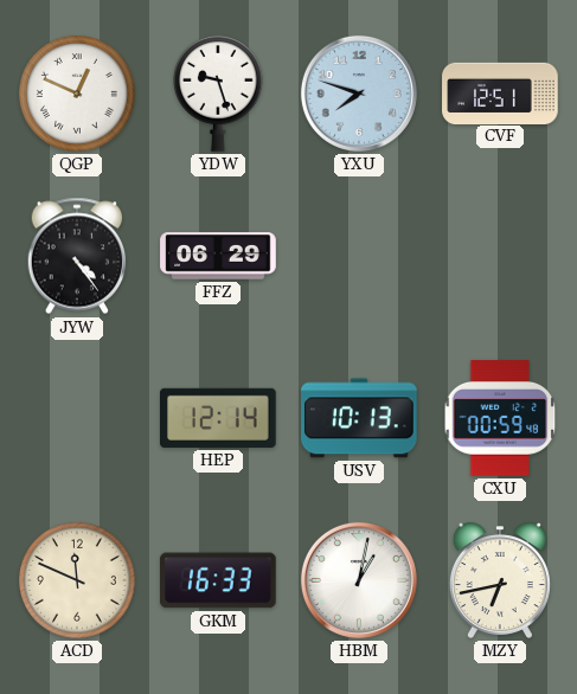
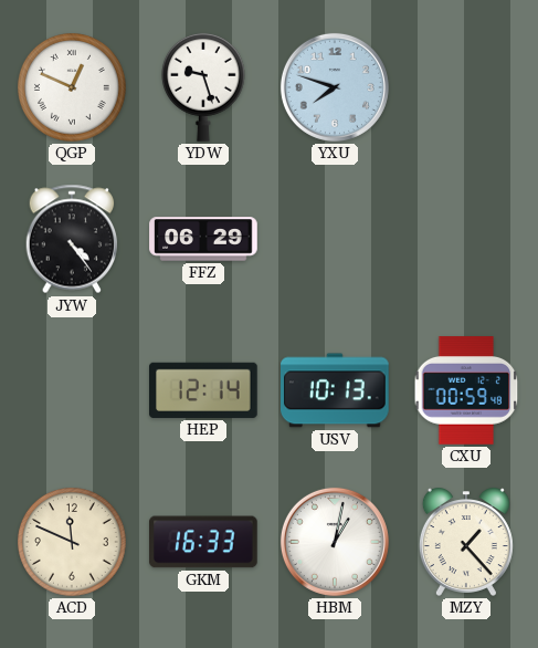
CVF: 12:51 -> none (500, 92)
MZY: 6:43 -> 1:23 (466, 542)
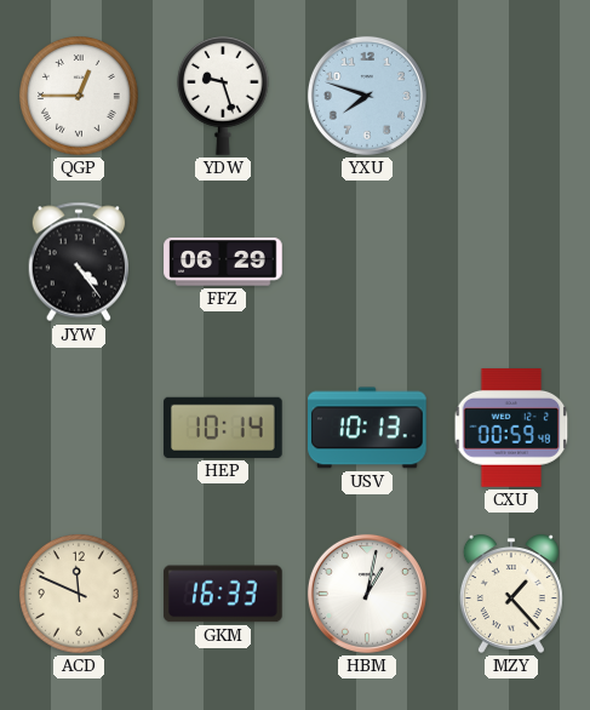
QGP: 12:49 -> 12:45 (80, 97)
HEP: 12:14 -> 10:14 (224, 428)
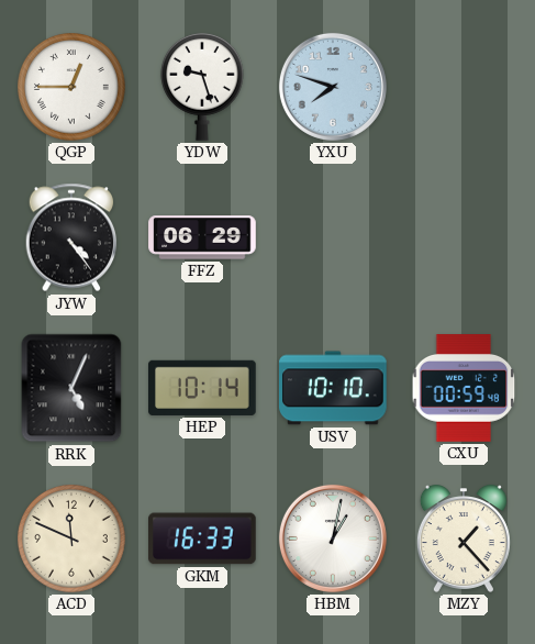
RRK: none -> 5:04 (71, 388)
USV: 10:13 -> 10:10 (334, 388)
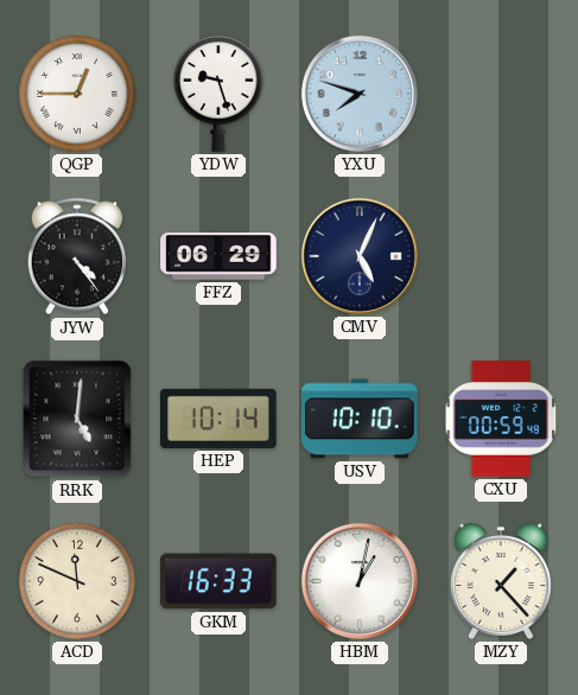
CMV: none -> 5:04 (360, 256)
RRK: 5:04 -> 5:01 (77, 419)
